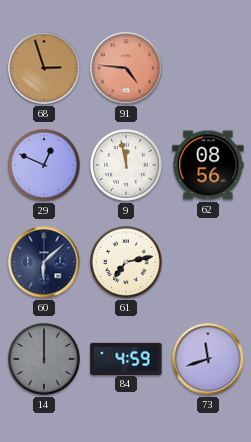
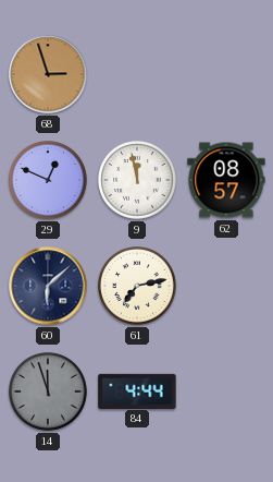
91: 4:46 -> none (126, 68)
62: 08:56 -> 08:57 (226, 180)
14: 12:00 -> 11:57 (49, 393)
84: 4:59 -> 4:44 (137, 390)
73: 11:42 -> none (208, 359)
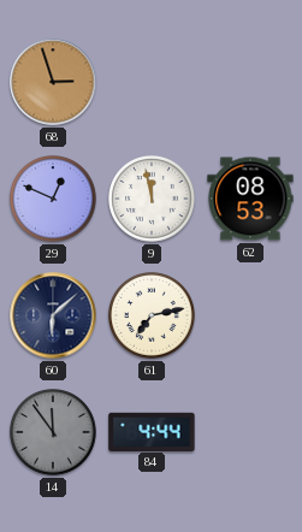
62: 08:57 -> 08:53 (250, 199)
14: 11:57 -> 11:54 (54, 433)
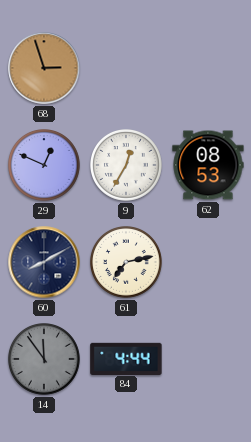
9: 11:58 -> 12:35 (127, 166)
60: 6:08 -> 8:10 (44, 262)
